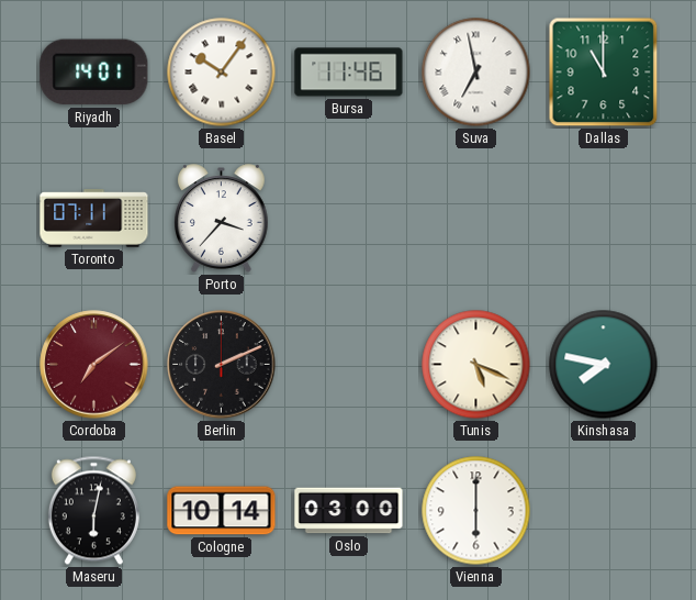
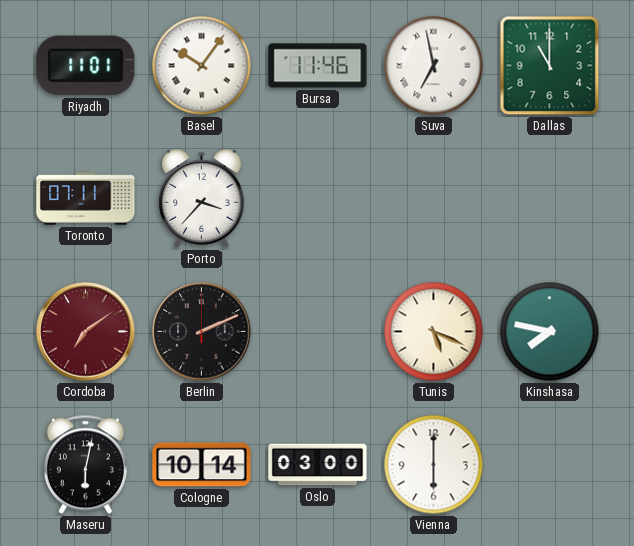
Riyadh: 14:01 -> 11:01 (86, 66)
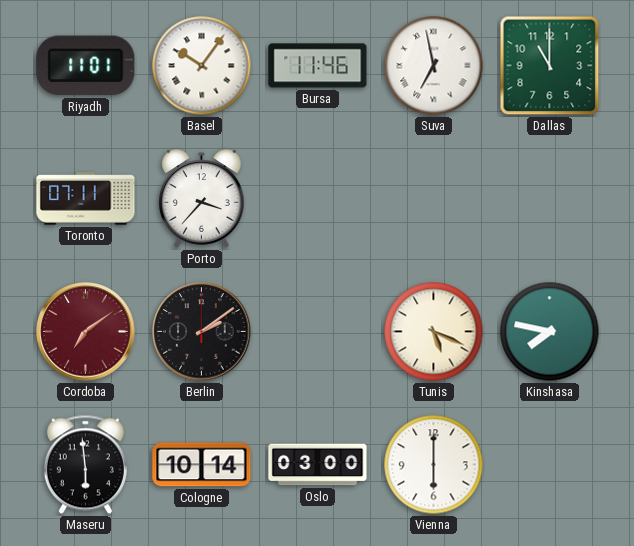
Berlin: 2:11 -> 2:09 (202, 332)
Maseru: 6:02 -> 5:59 (85, 465)
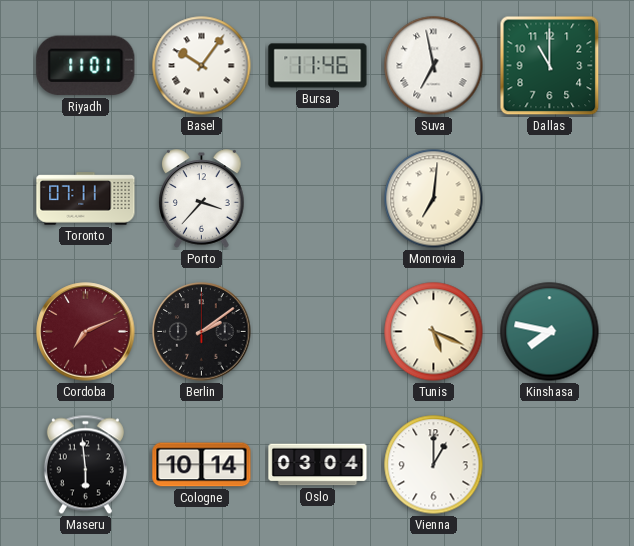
Monrovia: none -> 7:01 (434, 199)
Cordoba: 7:09 -> 7:11 (86, 332)
Oslo: 03:00 -> 03:04 (318, 465)
Vienna: 6:00 -> 1:00 (434, 465)
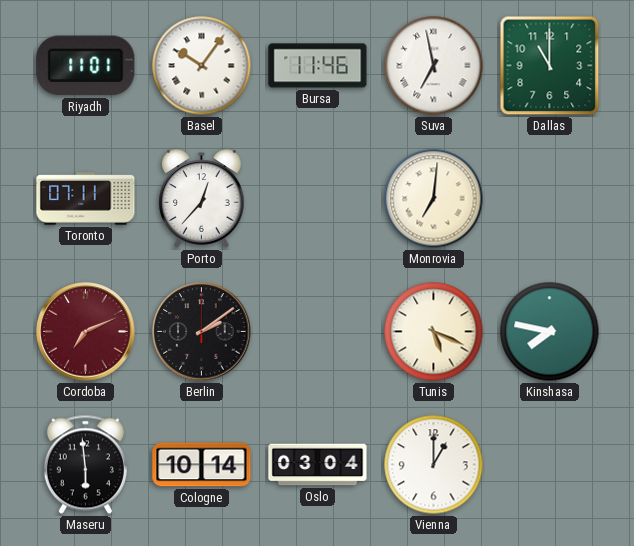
Porto: 3:37 -> 12:37 (202, 199)
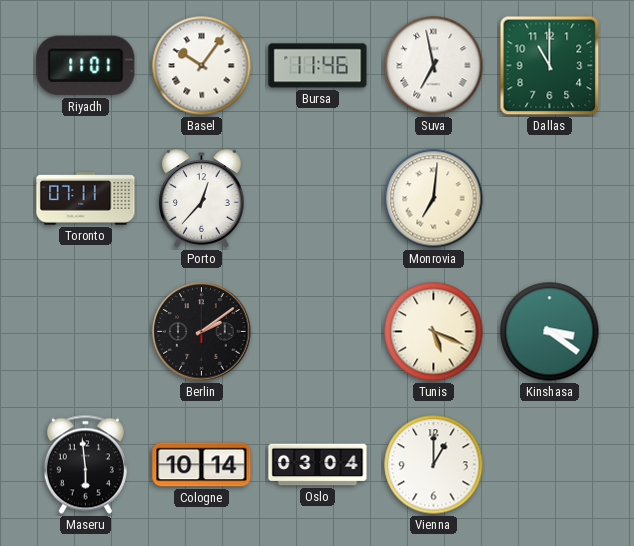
Cordoba: 7:11 -> none (86, 332)
Kinshasa: 7:47 -> 3:21 (550, 332)
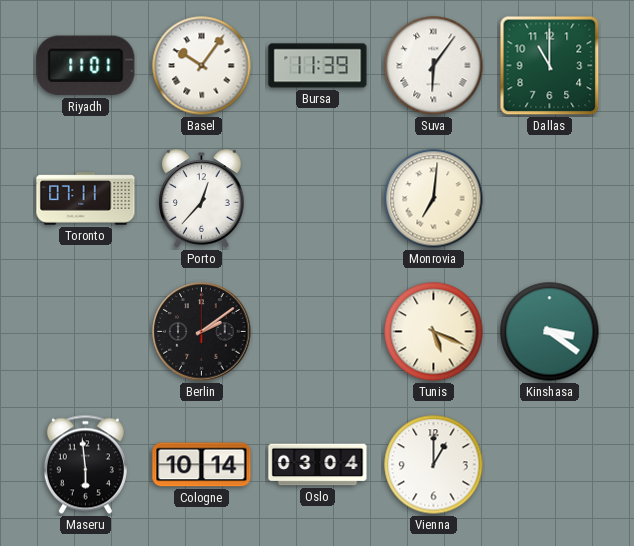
Bursa: 11:46 -> 11:39 (318, 66)
Suva: 6:58 -> 6:06 (434, 66)
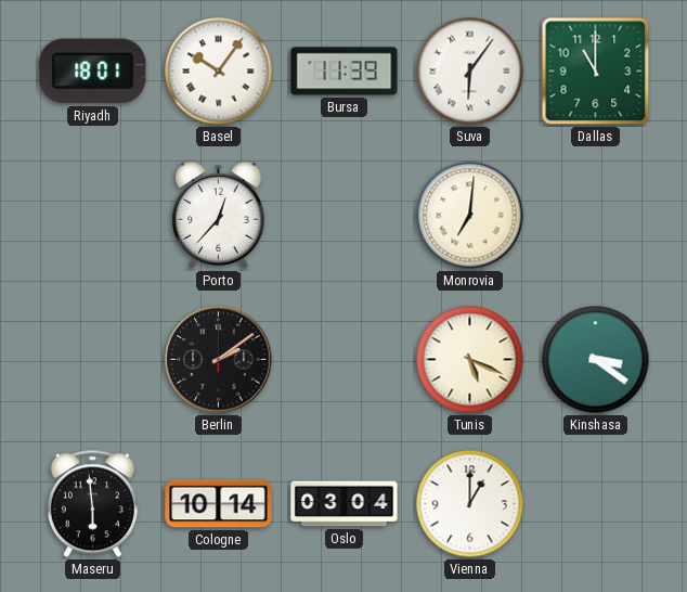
Riyadh: 11:01 -> 18:01 (93, 72)
Toronto: 07:11 -> none (86, 199)
